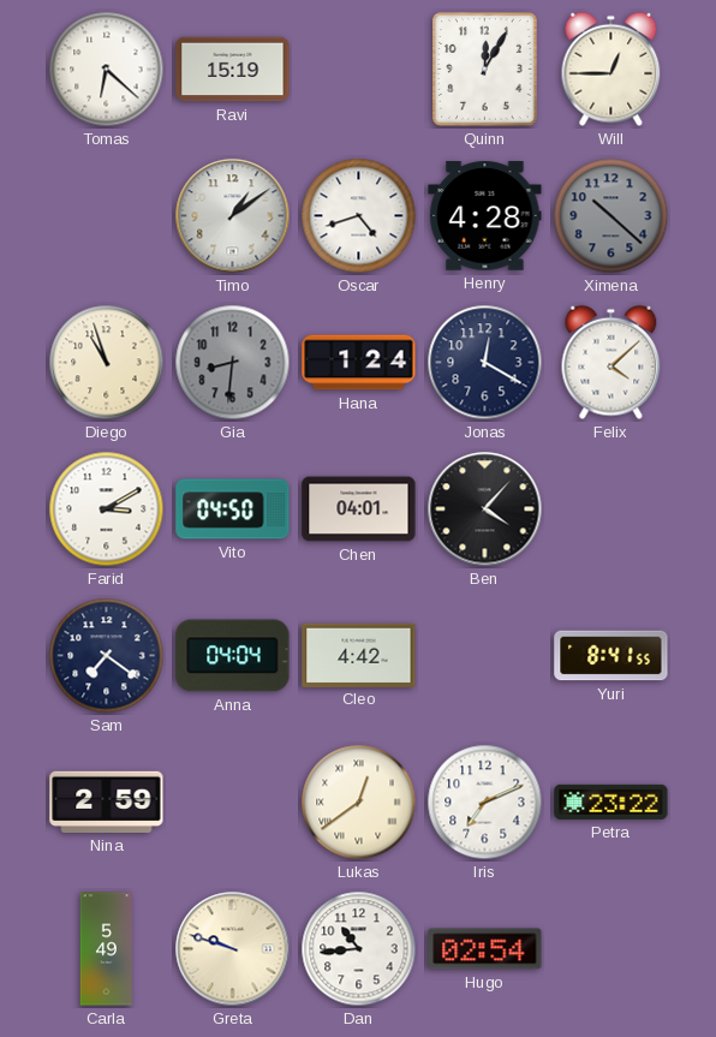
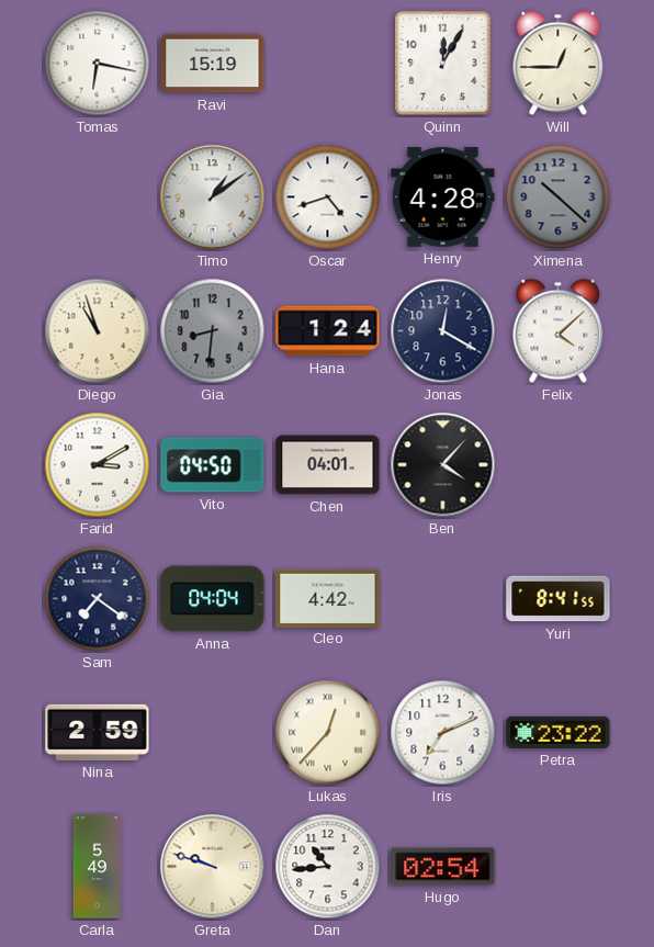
Tomas: 6:22 -> 6:17 (98, 64)
Lukas: 12:39 -> 12:37 (328, 733)
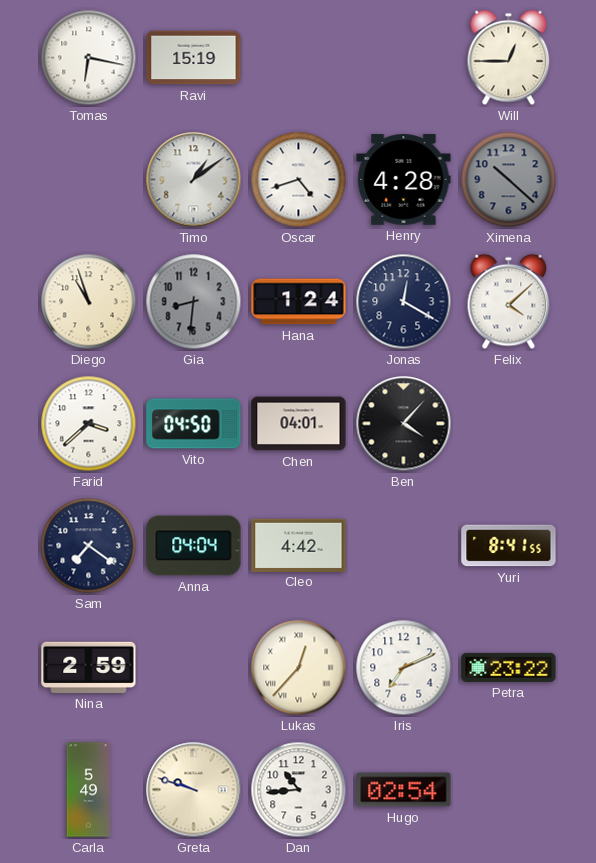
Quinn: 12:05 -> none (443, 64)
Farid: 3:10 -> 3:38 (89, 424)
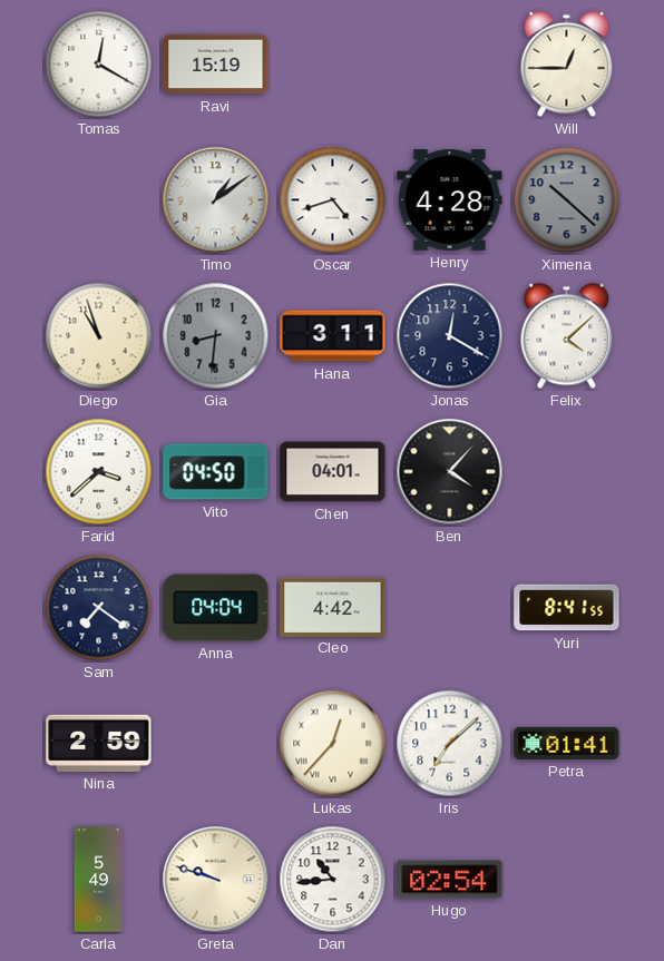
Tomas: 6:17 -> 12:20 (99, 65)
Hana: 1:24 -> 3:11 (333, 336)
Iris: 7:11 -> 7:08 (450, 744)
Petra: 23:22 -> 01:41 (567, 743)
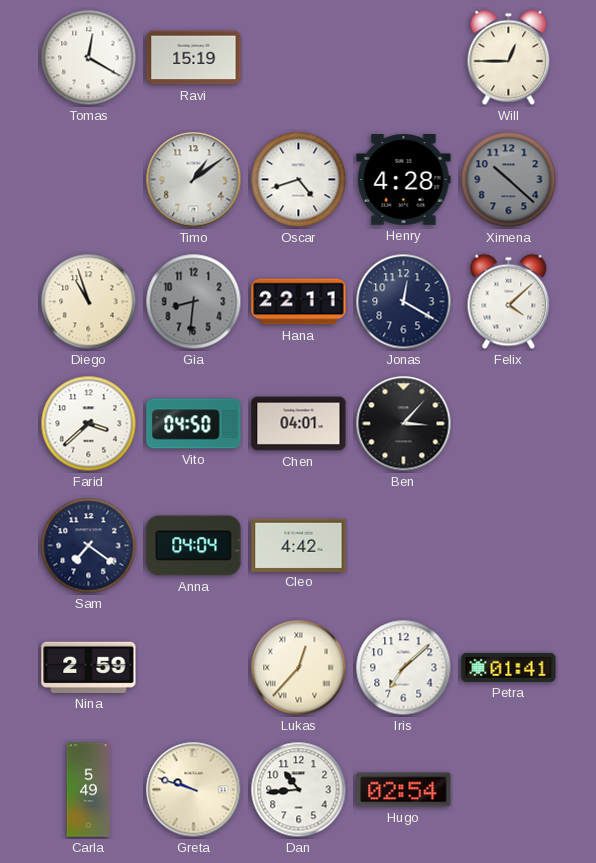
Hana: 3:11 -> 22:11 (299, 302)
Ben: 4:07 -> 3:07 (404, 424)
Yuri: 8:41 -> none (567, 608)
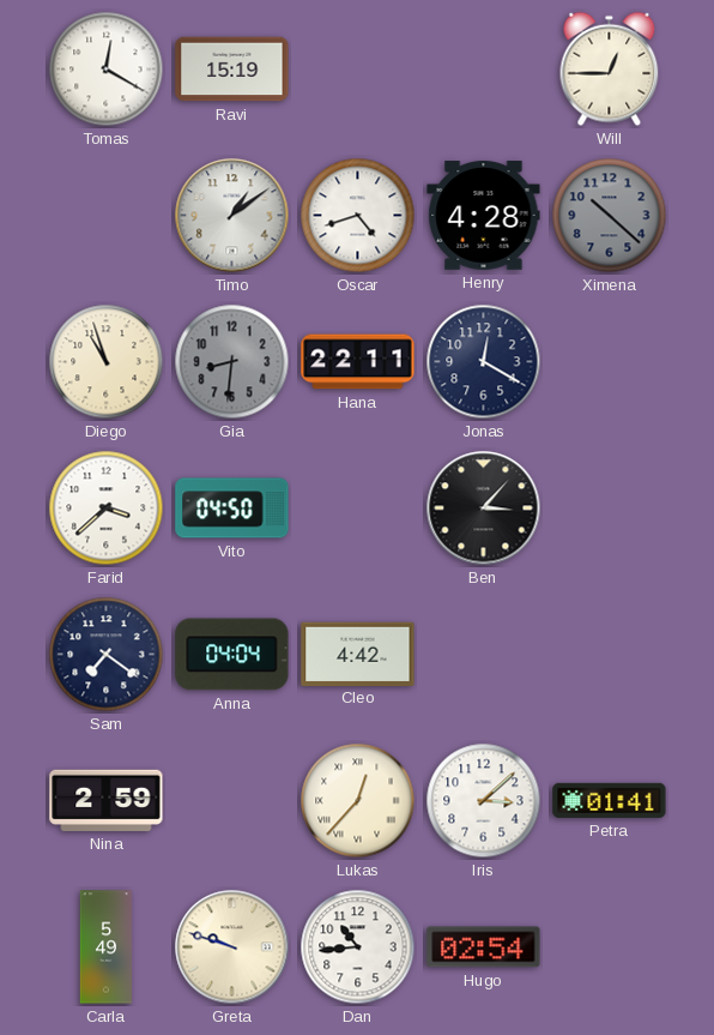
Felix: 4:08 -> none (509, 302)
Chen: 04:01 -> none (299, 424)
Iris: 7:08 -> 3:08 (484, 801)
